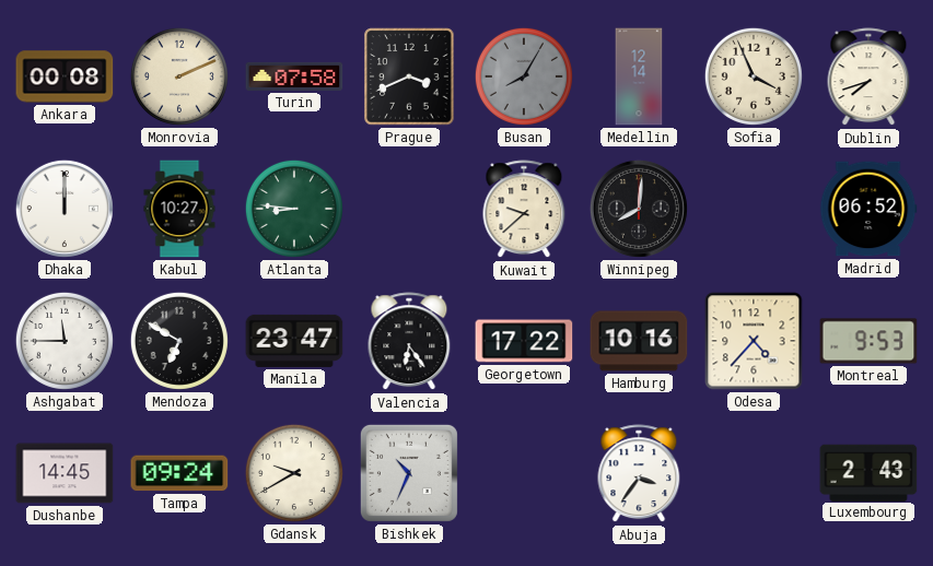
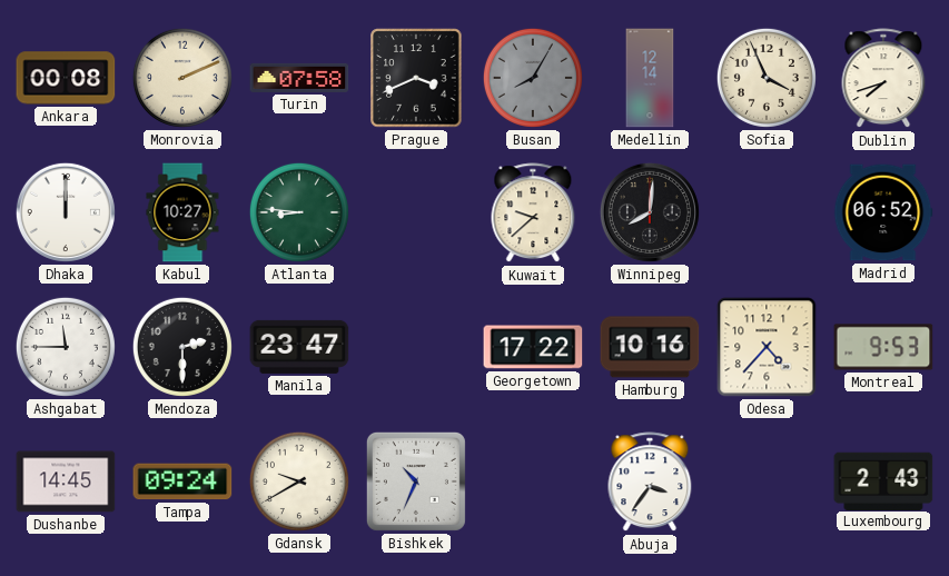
Mendoza: 6:50 -> 2:30 (182, 347)
Valencia: 6:24 -> none (409, 342)
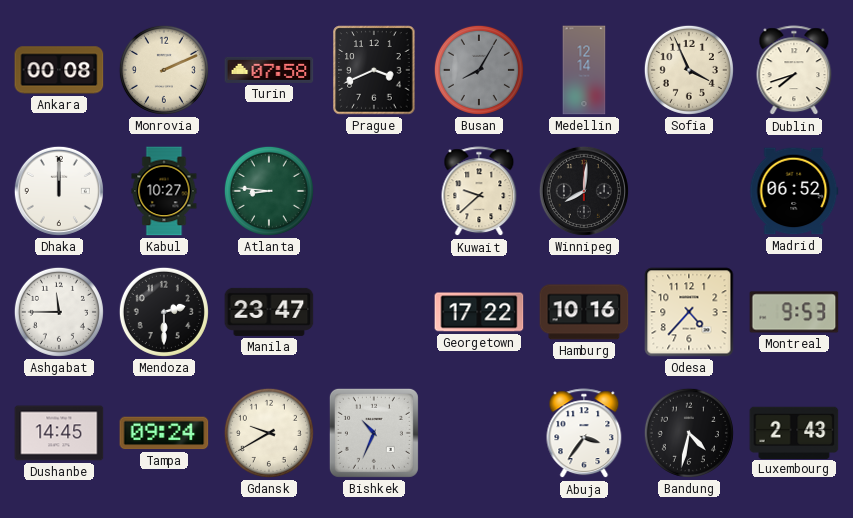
Bandung: none -> 4:32 (689, 433)
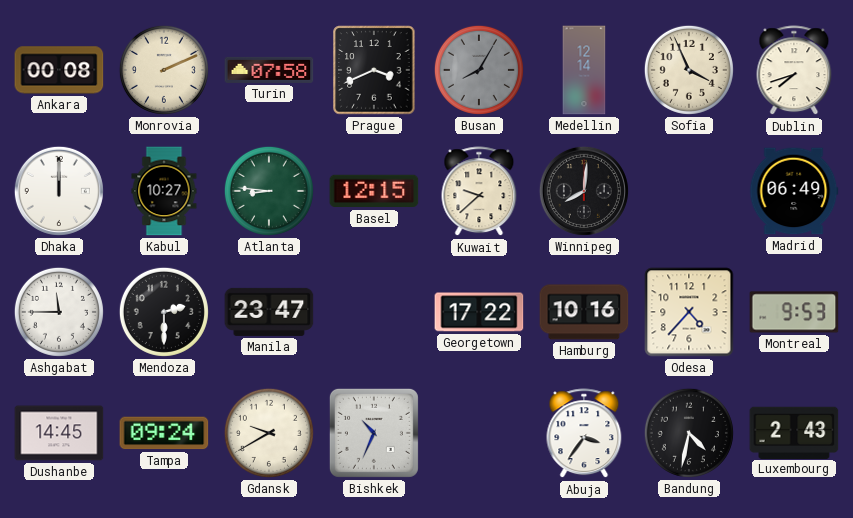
Basel: none -> 12:15 (374, 191)
Madrid: 06:52 -> 06:49 (794, 191)
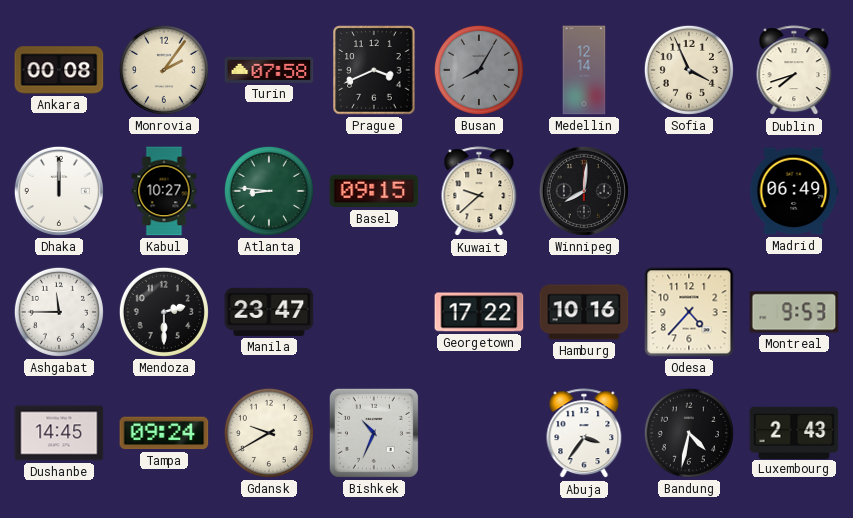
Monrovia: 2:11 -> 2:06 (164, 70)
Basel: 12:15 -> 09:15 (374, 191)
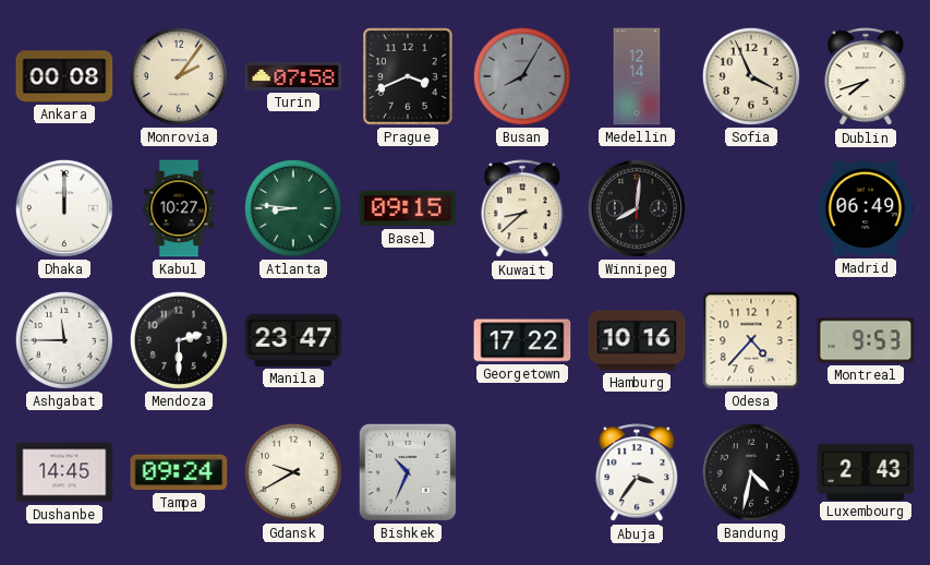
Kuwait: 9:38 -> 8:38 (522, 209)
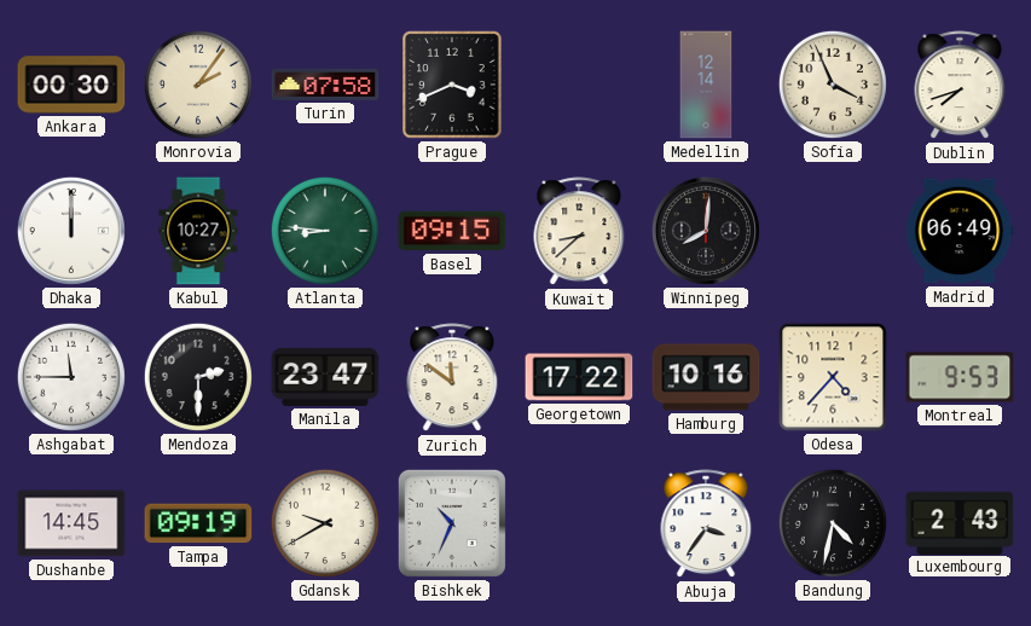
Ankara: 00:08 -> 00:30 (71, 85)
Busan: 8:05 -> none (522, 76)
Zurich: none -> 11:51 (452, 378)
Tampa: 09:24 -> 09:19 (198, 523)
